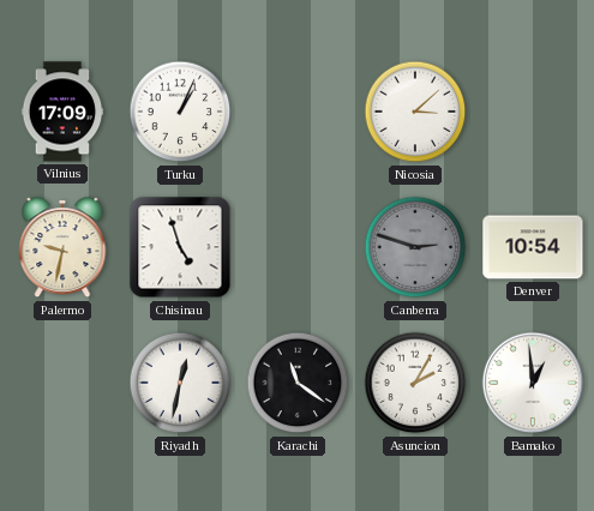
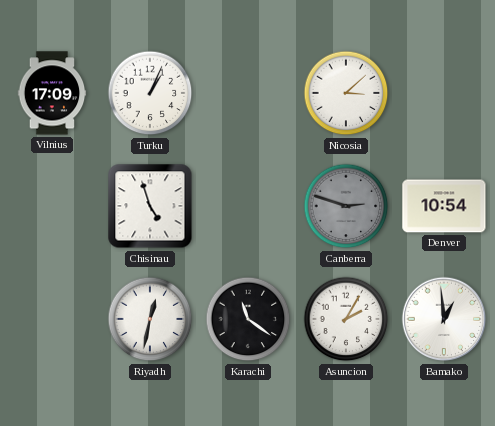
Palermo: 9:32 -> none (62, 248)
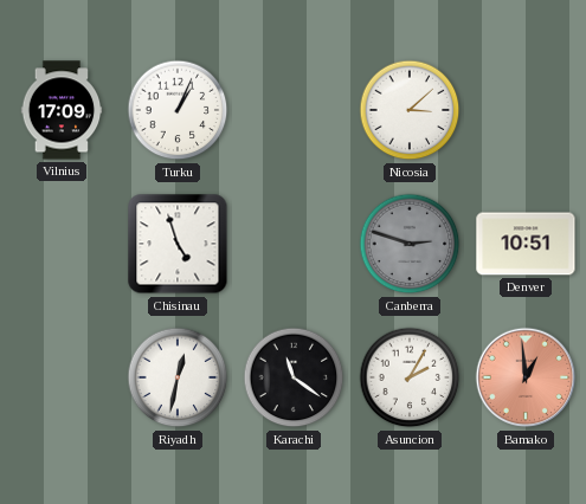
Denver: 10:54 -> 10:51 (526, 244)
Bamako dial: white -> salmon (526, 377)
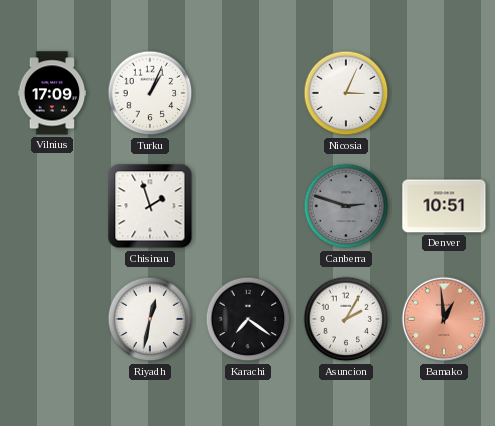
Nicosia: 3:08 -> 3:04 (346, 93)
Chisinau: 4:57 -> 1:57 (150, 206)
Karachi: 11:21 -> 7:21 (248, 319)
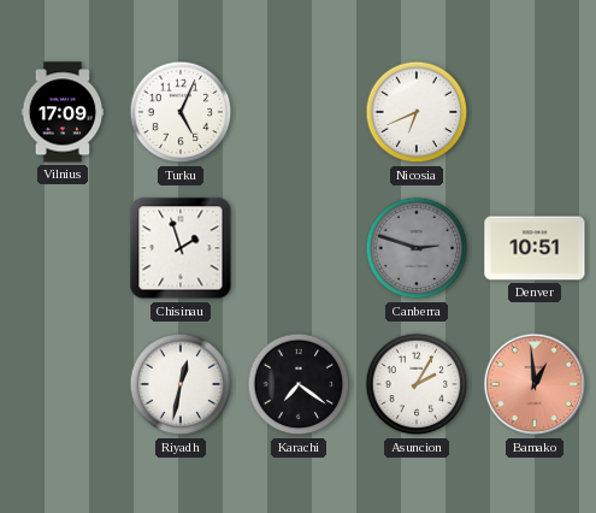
Turku: 1:04 -> 5:04 (181, 112)
Nicosia: 3:04 -> 6:41 (417, 112)
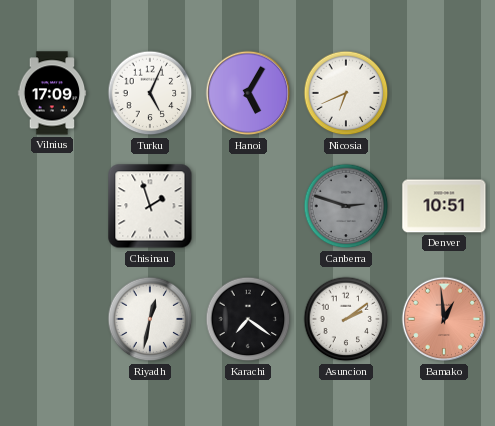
Hanoi: none -> 5:05 (248, 93)
Asuncion: 2:05 -> 2:09 (346, 319)
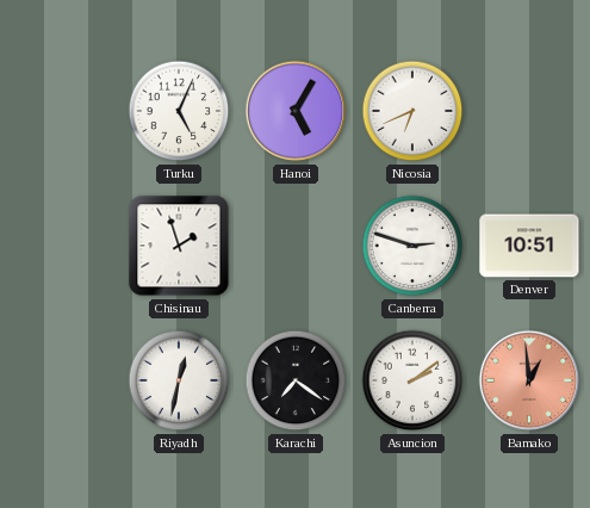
Vilnius: 17:09 -> none (52, 93)
Canberra dial: grey -> white (412, 246)
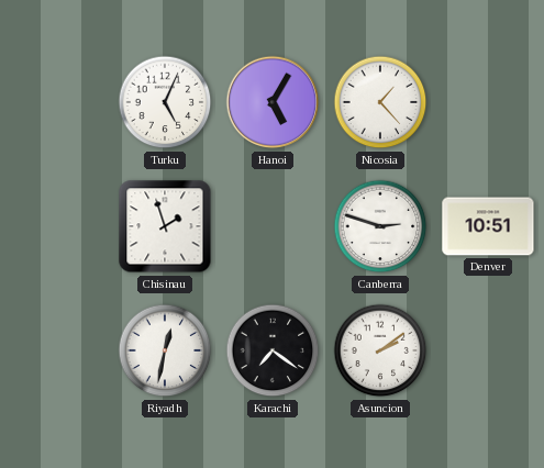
Nicosia: 6:41 -> 1:23 (380, 102)
Bamako: 12:59 -> none (529, 380)
